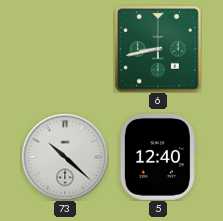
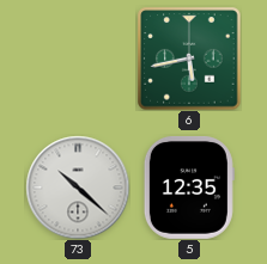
6: 8:43 -> 5:43 (189, 59)
5: 12:40 -> 12:35 (189, 188)
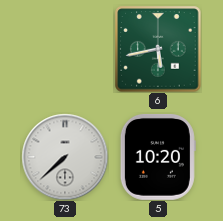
73: 10:22 -> 7:38 (65, 157)
5: 12:35 -> 10:20 (158, 157)
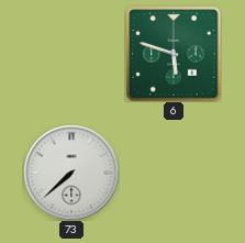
6: 5:43 -> 5:48 (174, 54)
5: 10:20 -> none (158, 157)
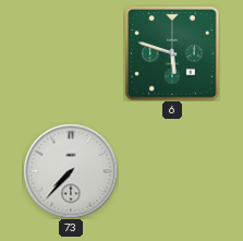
73: 7:38 -> 7:37 (71, 171)
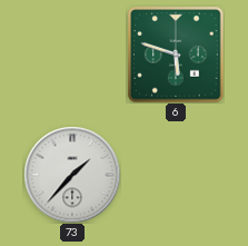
73: 7:37 -> 1:37 (72, 175)
